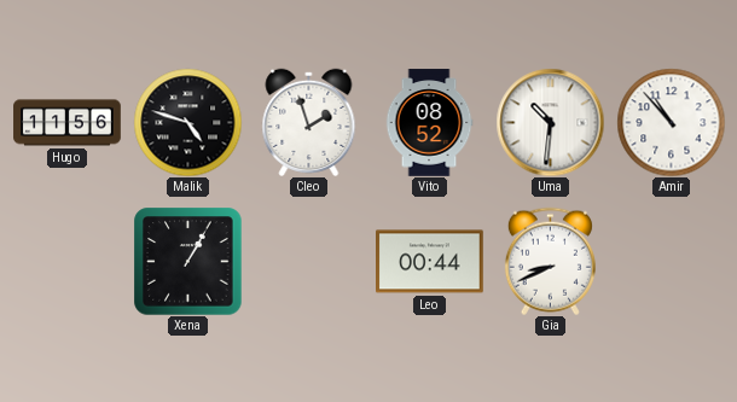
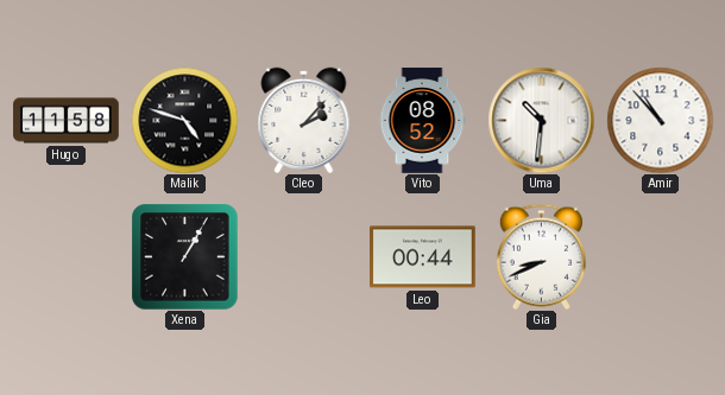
Hugo: 11:56 -> 11:58 (67, 121)
Cleo: 1:57 -> 2:07 (304, 120)
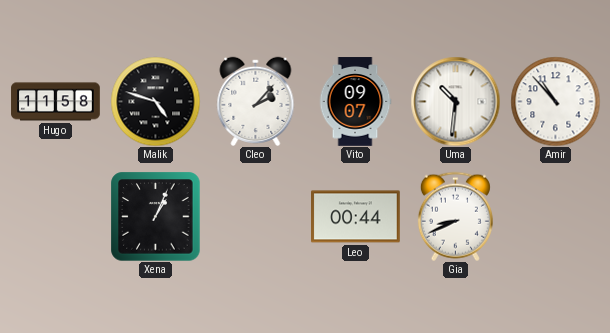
Vito: 08:52 -> 09:07 (355, 102)
Xena: 1:05 -> 1:04 (155, 216)
